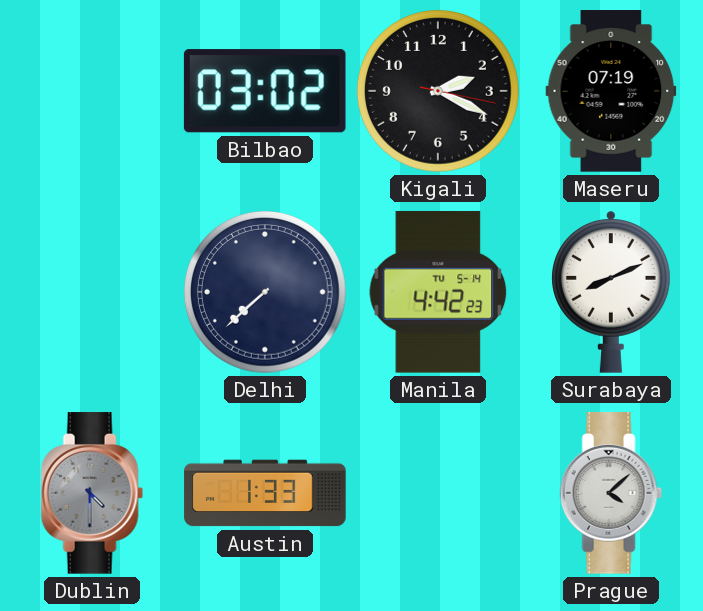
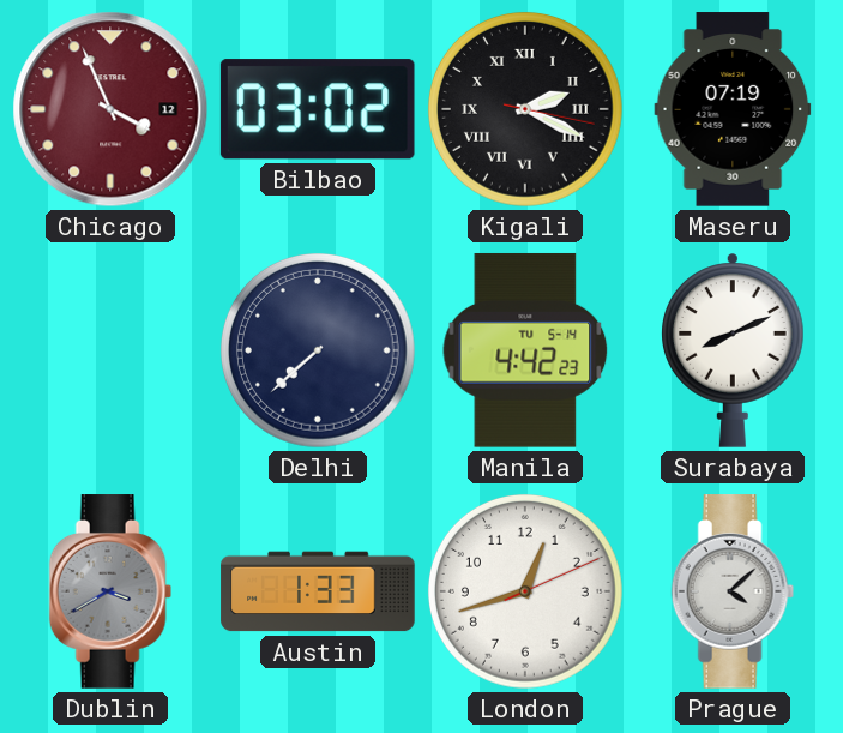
Chicago: none -> 3:56 (110, 109)
Kigali numerals: Arabic -> Roman (525, 109)
Dublin: 4:30 -> 3:40 (110, 591)
London: none -> 12:42 (525, 591)
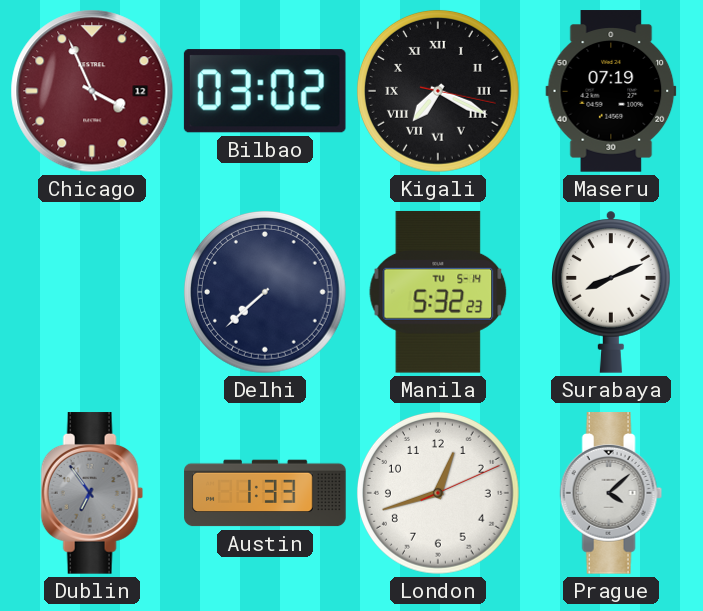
Kigali: 2:19 -> 7:19 (438, 91)
Manila: 4:42 -> 5:32 (438, 292)
Dublin: 3:40 -> 6:54 (92, 493)
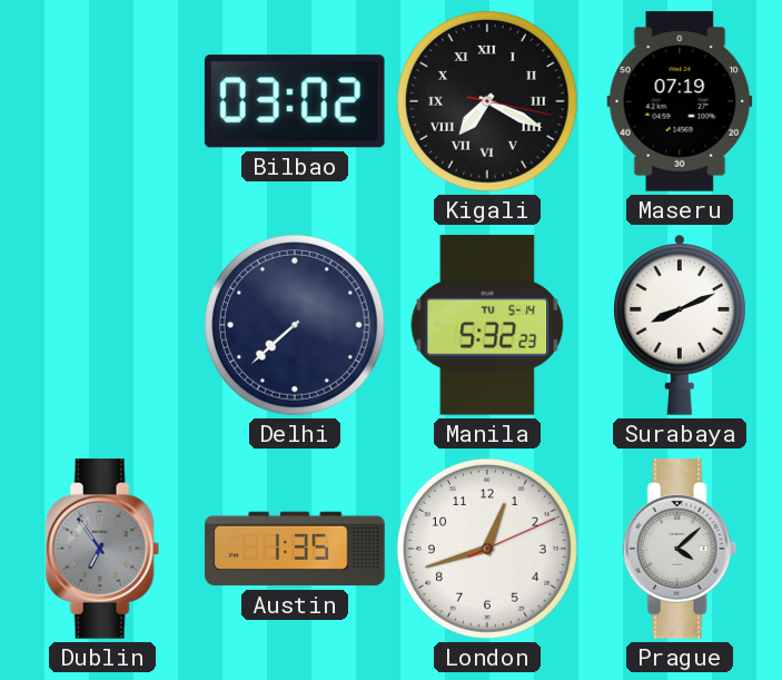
Chicago: 3:56 -> none (92, 91)
Austin: 1:33 -> 1:35 (295, 549)
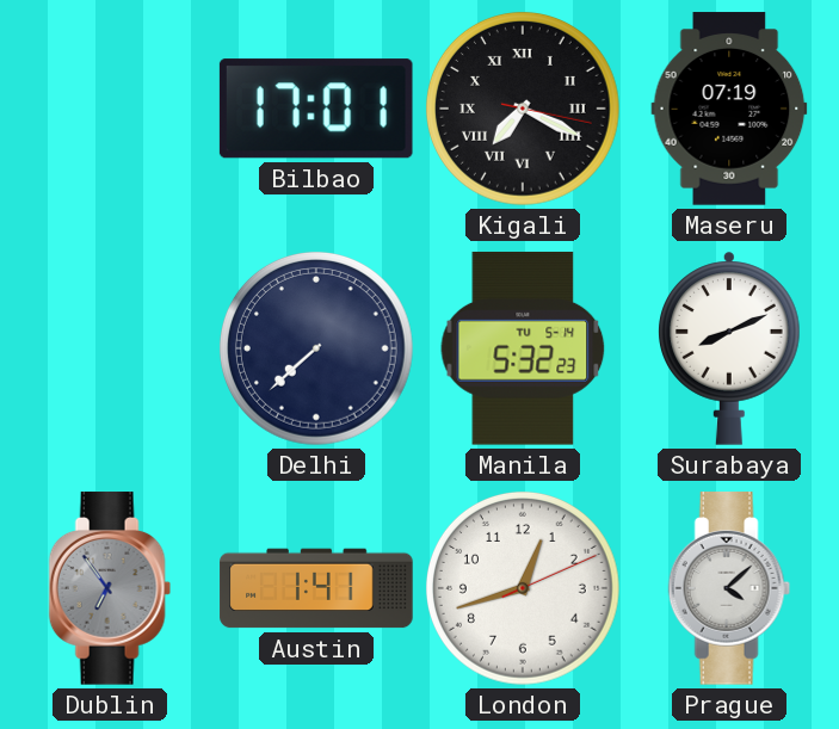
Bilbao: 03:02 -> 17:01 (316, 109)
Austin: 1:35 -> 1:41 (316, 588)
